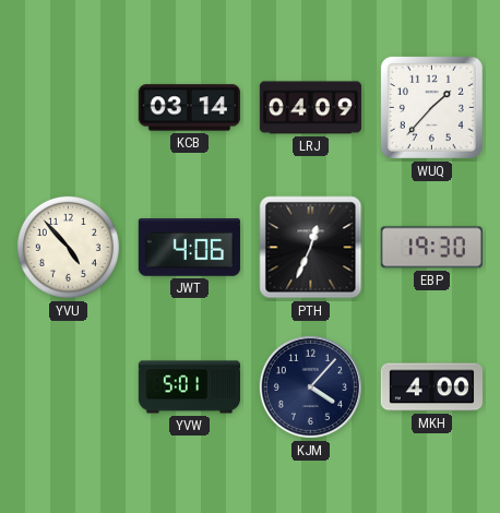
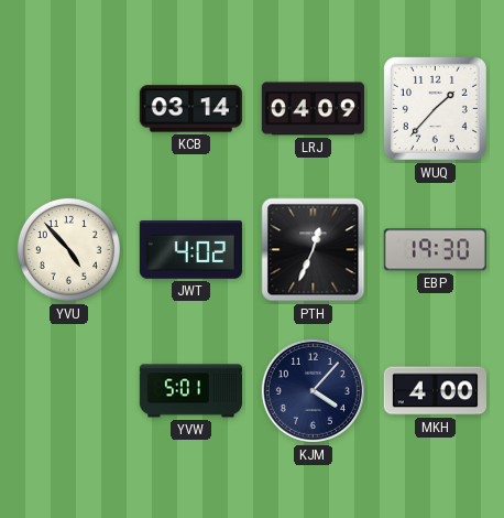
JWT: 4:06 -> 4:02 (190, 250)
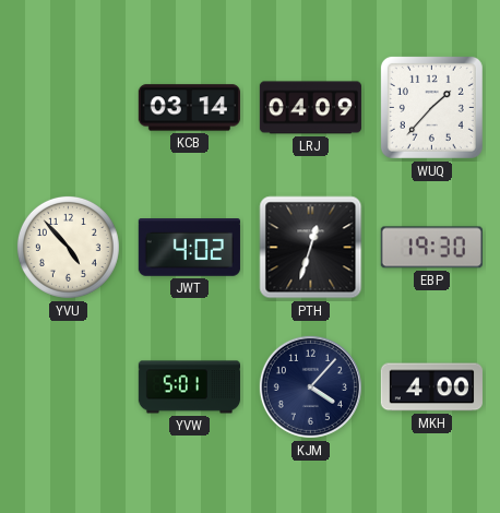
PTH: 12:34 -> 12:33 (311, 248)
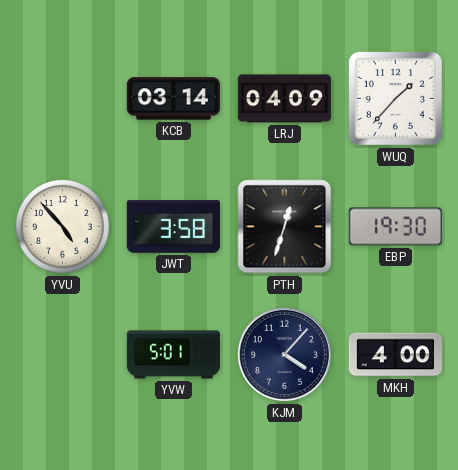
JWT: 4:02 -> 3:58 (173, 227)
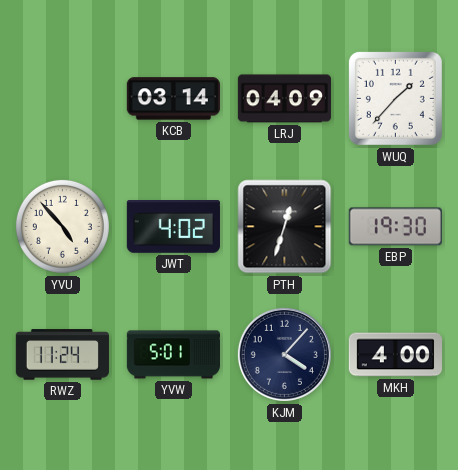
JWT: 3:58 -> 4:02 (173, 227)
RWZ: none -> 11:24 (62, 355)
